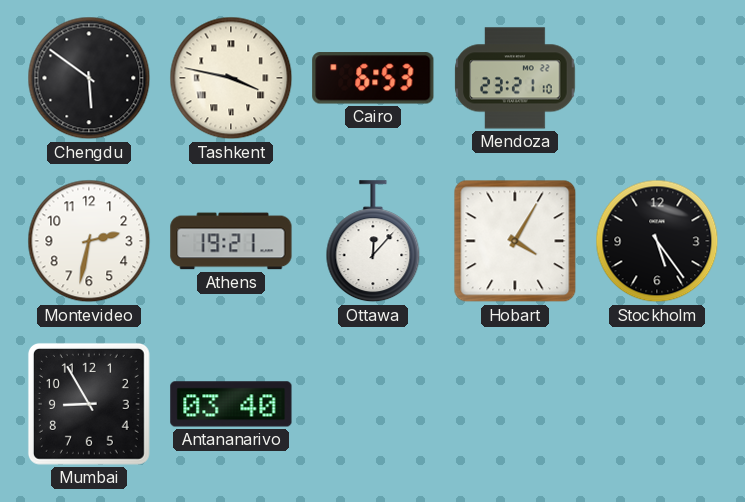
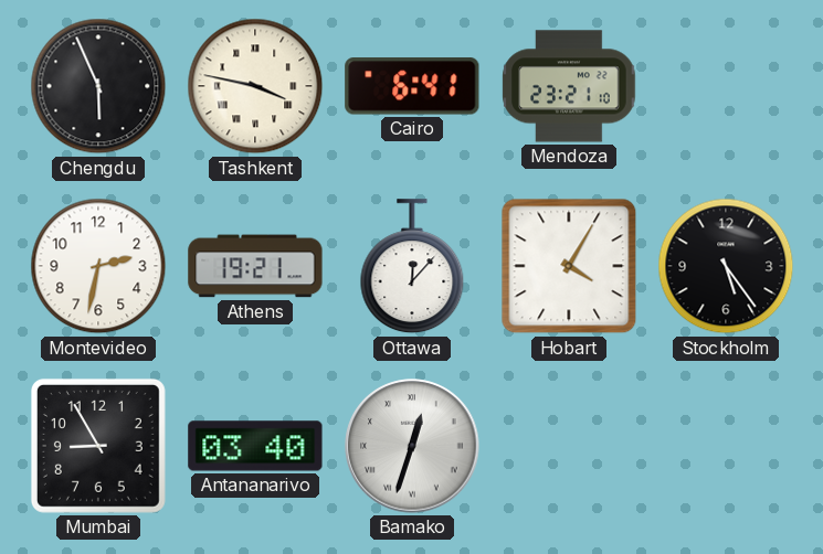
Chengdu: 5:51 -> 5:56 (98, 86)
Cairo: 6:53 -> 6:41 (412, 86)
Bamako: none -> 12:33 (412, 446)
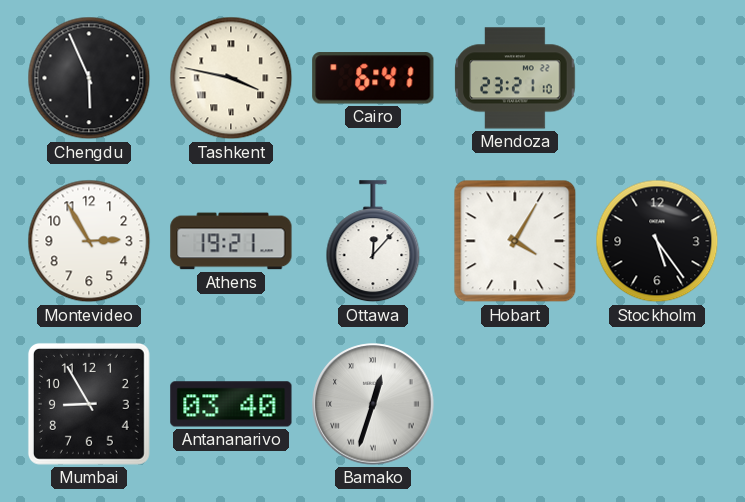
Montevideo: 2:32 -> 2:55 (89, 241)
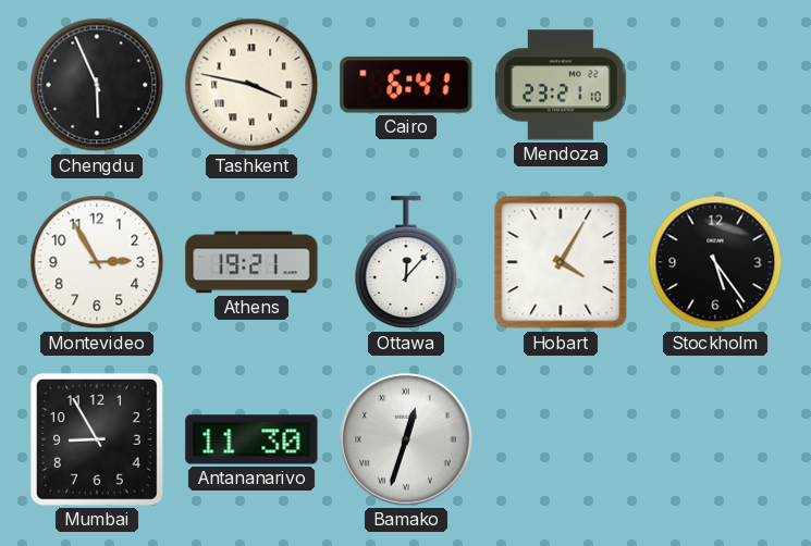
Antananarivo: 03:40 -> 11:30 (251, 439)
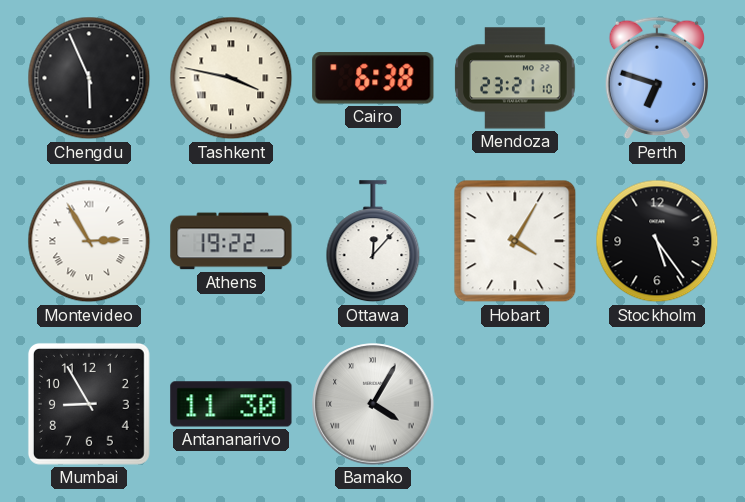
Cairo: 6:41 -> 6:38 (373, 78)
Perth: none -> 6:48 (656, 78)
Montevideo numerals: Arabic -> Roman (89, 241)
Athens: 19:21 -> 19:22 (231, 241)
Bamako: 12:33 -> 4:05 (373, 404)
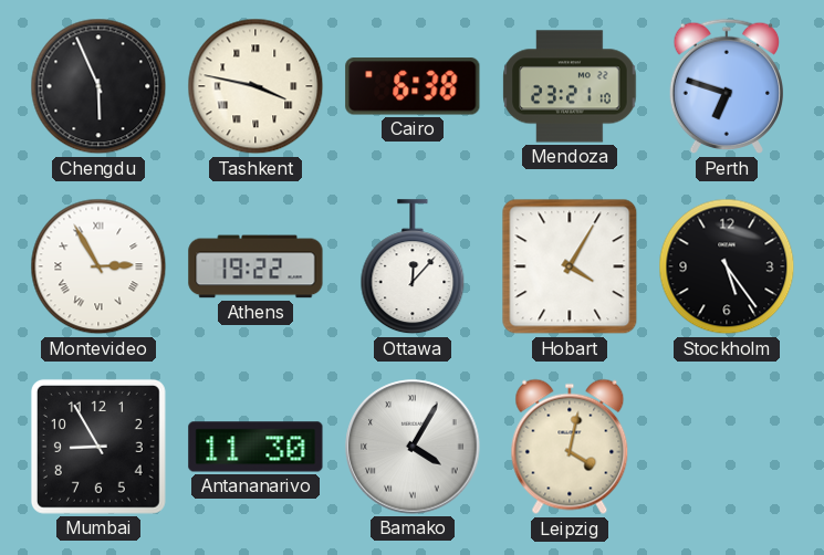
Leipzig: none -> 4:02 (570, 447)
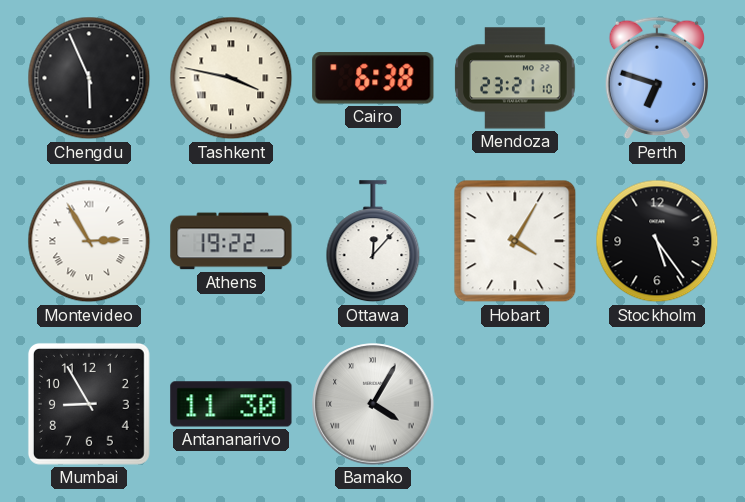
Leipzig: 4:02 -> none (570, 447)
